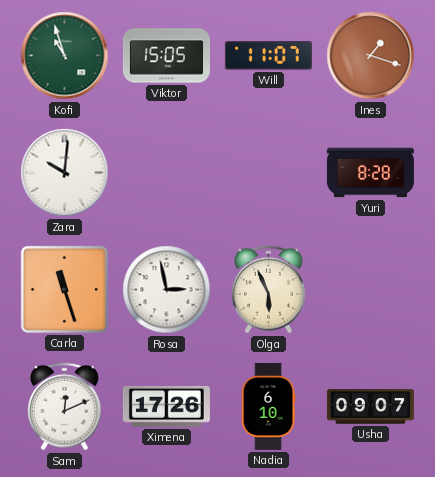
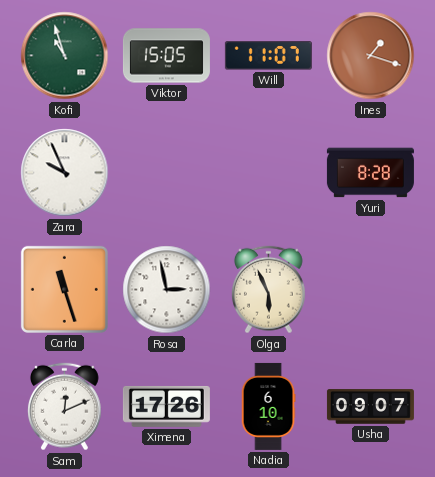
Zara: 10:01 -> 9:56 (65, 173)
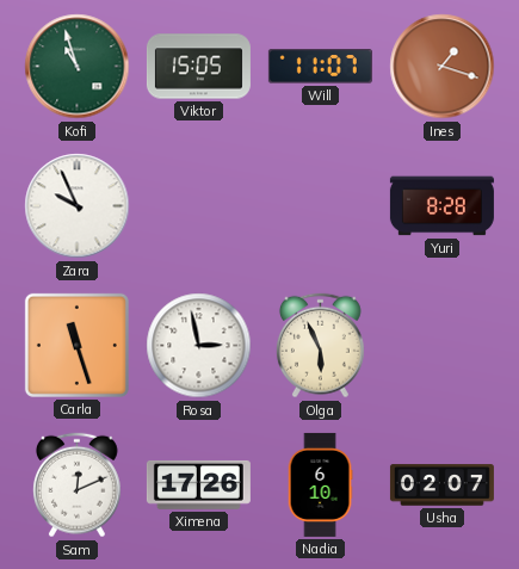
Usha: 09:07 -> 02:07 (441, 485)
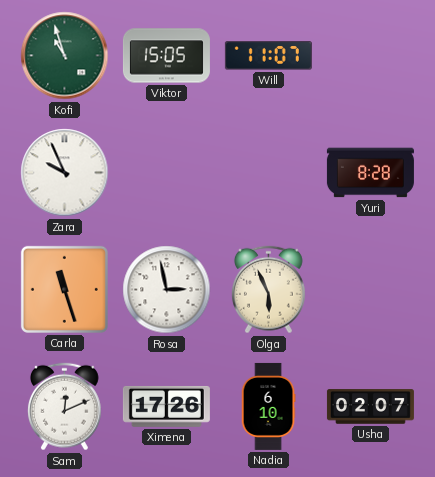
Ines: 1:18 -> none (443, 67)
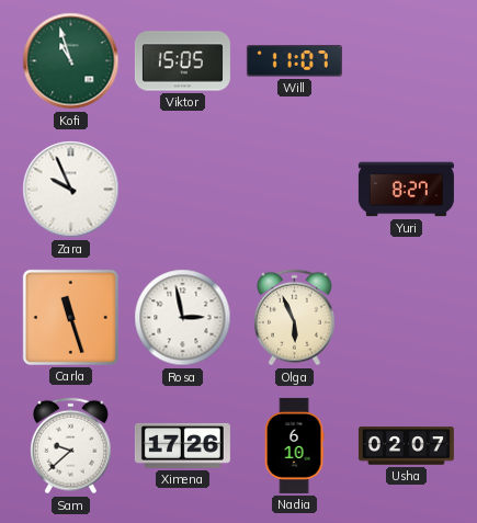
Yuri: 8:28 -> 8:27 (406, 190)
Sam: 12:11 -> 9:38 (70, 446)
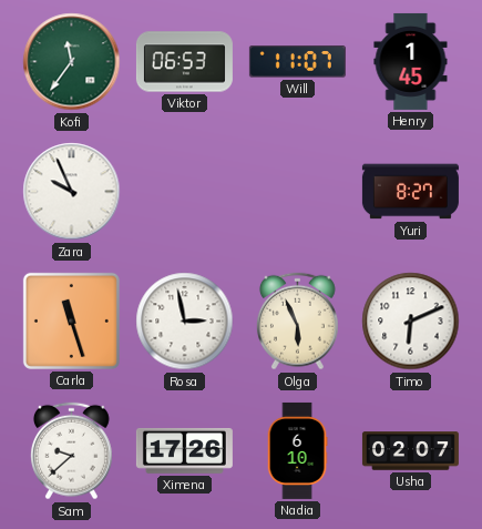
Kofi: 10:57 -> 11:36 (72, 62)
Viktor: 15:05 -> 06:53 (184, 62)
Henry: none -> 1:45 (411, 61)
Timo: none -> 6:11 (411, 322)
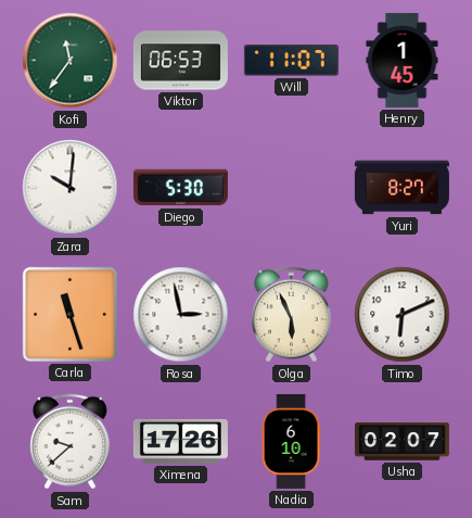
Zara: 9:56 -> 10:01 (71, 188)
Diego: none -> 5:30 (180, 188)
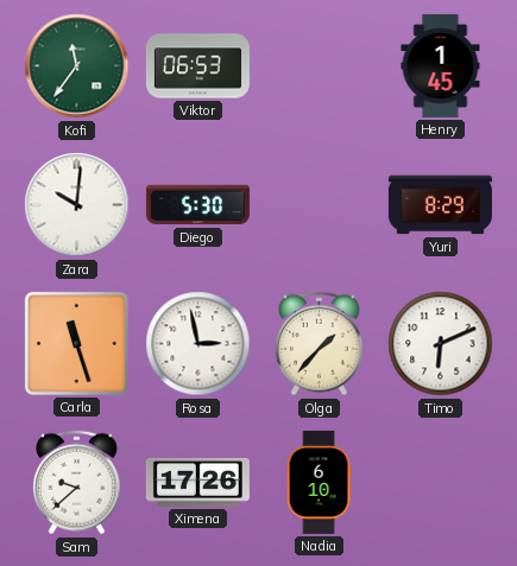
Will: 11:07 -> none (291, 61)
Yuri: 8:27 -> 8:29 (440, 205)
Olga: 5:56 -> 1:37 (319, 344)
Usha: 02:07 -> none (401, 442)
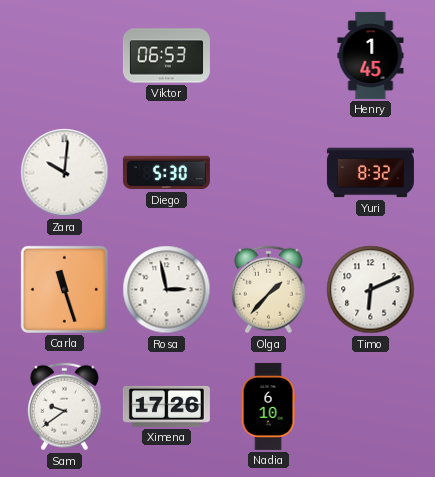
Kofi: 11:36 -> none (77, 66)
Yuri: 8:29 -> 8:32 (370, 173)
Sam: 9:38 -> 9:39 (64, 407)
